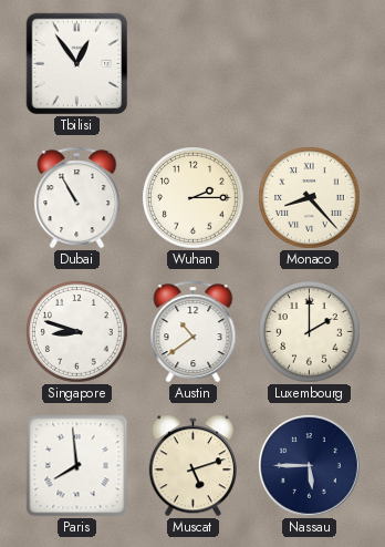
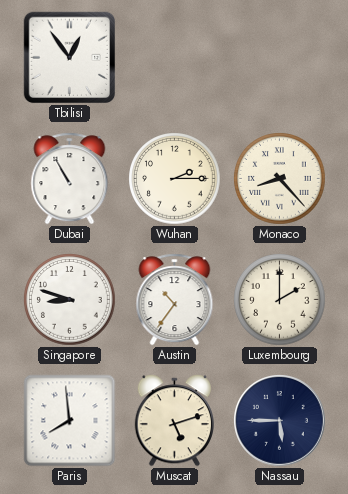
Austin: 10:39 -> 10:36 (175, 300)
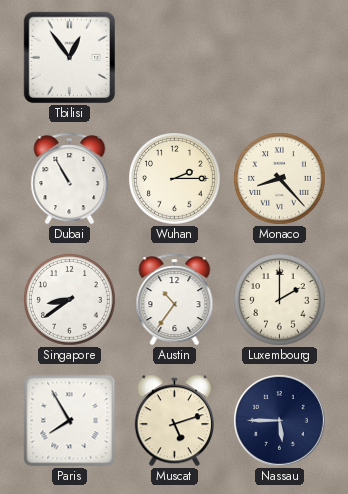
Singapore: 8:48 -> 8:39 (70, 300)
Paris: 7:59 -> 7:55 (70, 421)
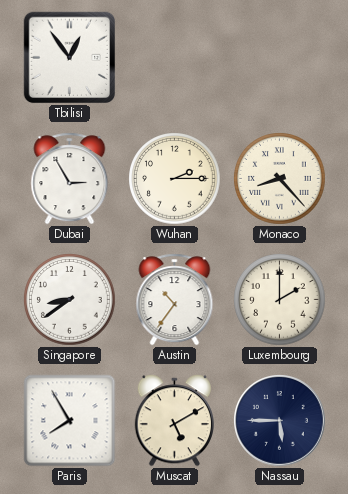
Dubai: 10:55 -> 2:55 (70, 179)
Muscat: 5:12 -> 5:10 (174, 421)
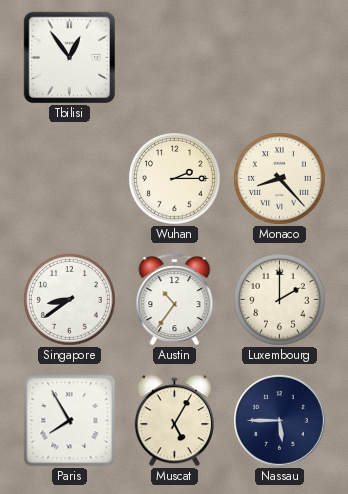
Dubai: 2:55 -> none (70, 179)
Muscat: 5:10 -> 5:05 (174, 421)
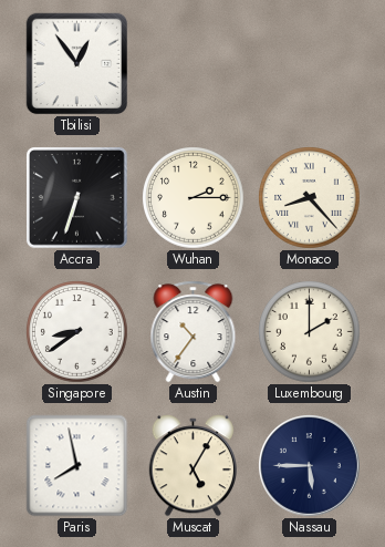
Accra: none -> 6:33 (77, 198)
Paris: 7:55 -> 7:58 (77, 466)
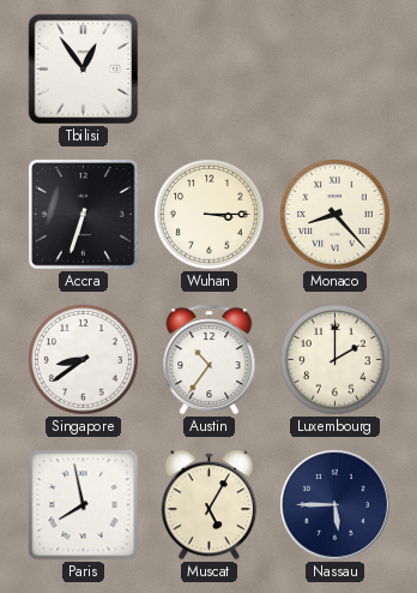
Wuhan: 2:15 -> 3:15 (210, 215)
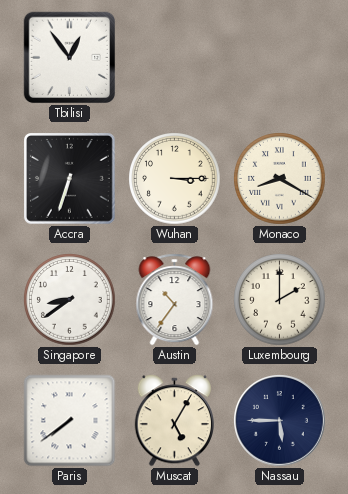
Monaco: 8:23 -> 8:20 (280, 179)
Paris: 7:58 -> 7:39 (70, 421)
